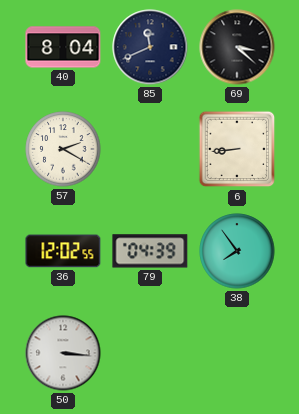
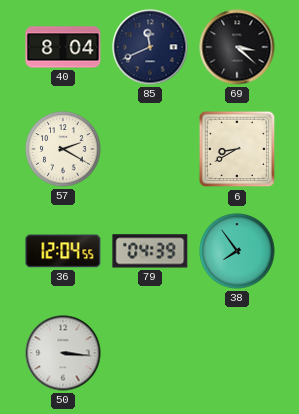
6: 8:44 -> 8:40 (237, 149)
36: 12:02 -> 12:04 (63, 251)
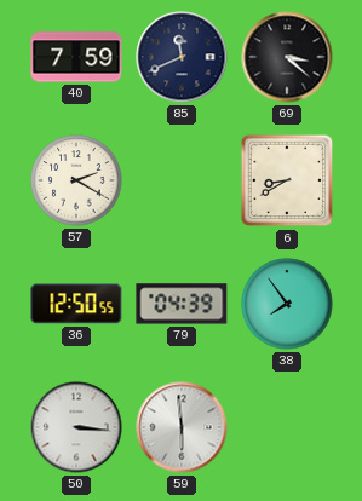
40: 8:04 -> 7:59 (76, 57)
36: 12:04 -> 12:50 (76, 304)
59: none -> 5:59 (182, 427)
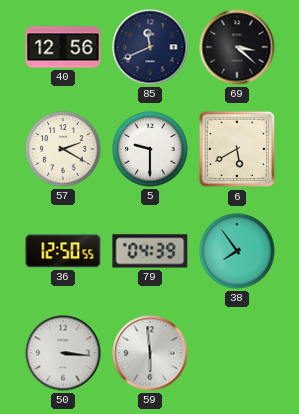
40: 7:59 -> 12:56 (63, 47)
5: none -> 9:30 (150, 149)
6: 8:40 -> 5:40 (237, 149)
